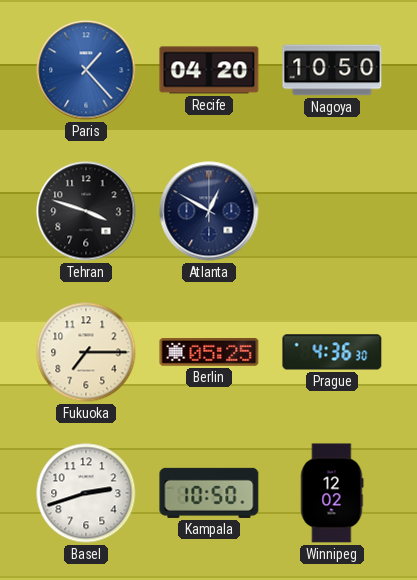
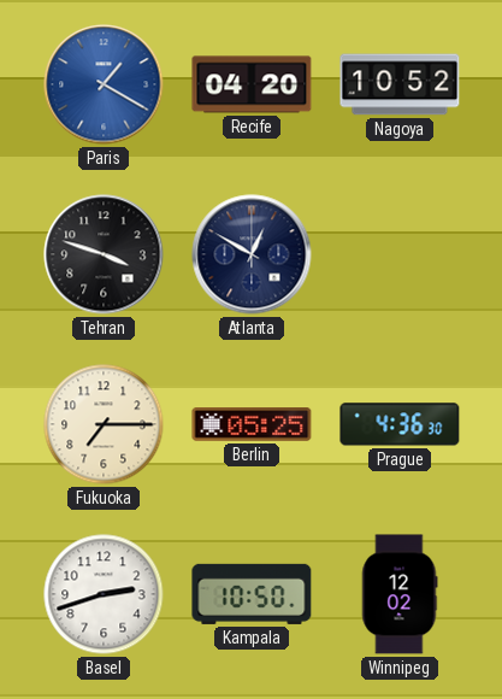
Paris: 1:23 -> 1:20 (104, 84)
Nagoya: 10:50 -> 10:52 (400, 84)
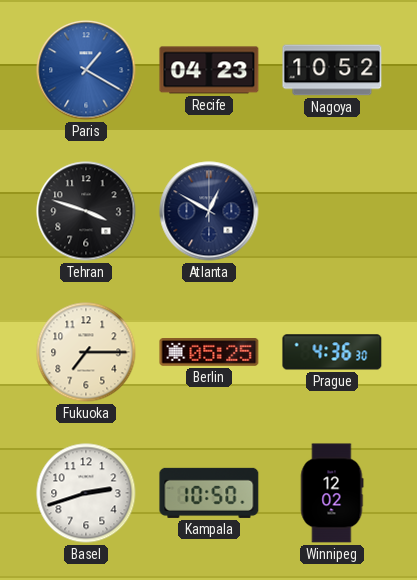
Recife: 04:20 -> 04:23 (209, 70)
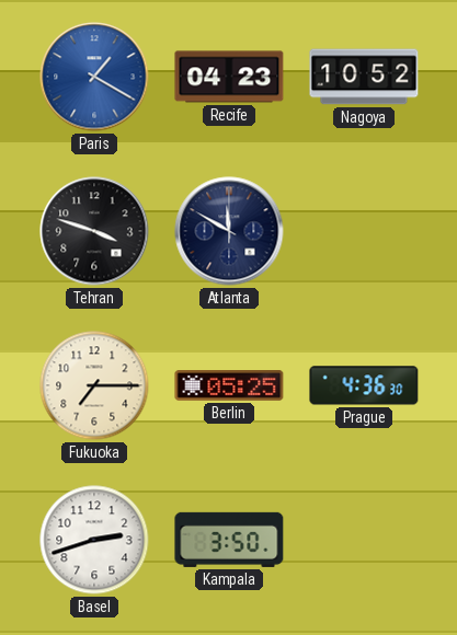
Atlanta: 12:50 -> 11:50 (229, 231)
Kampala: 10:50 -> 3:50 (229, 540)
Winnipeg: 12:02 -> none (332, 493)
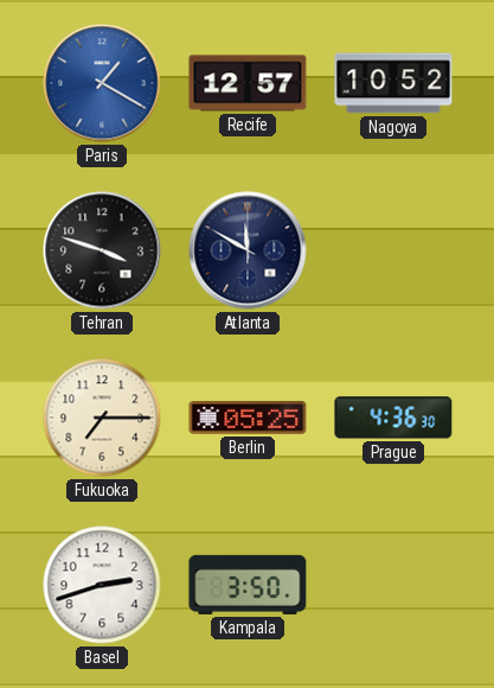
Recife: 04:23 -> 12:57 (248, 83)
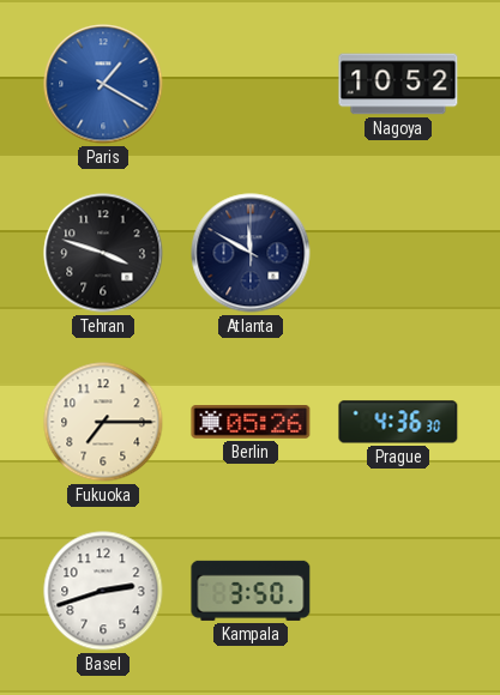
Recife: 12:57 -> none (248, 83)
Berlin: 05:25 -> 05:26 (251, 423)
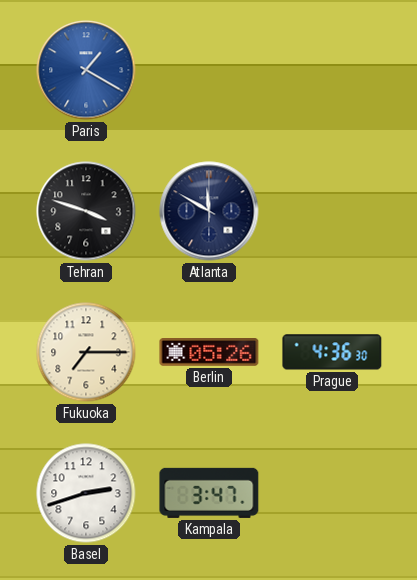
Nagoya: 10:52 -> none (398, 84)
Kampala: 3:50 -> 3:47 (209, 493)
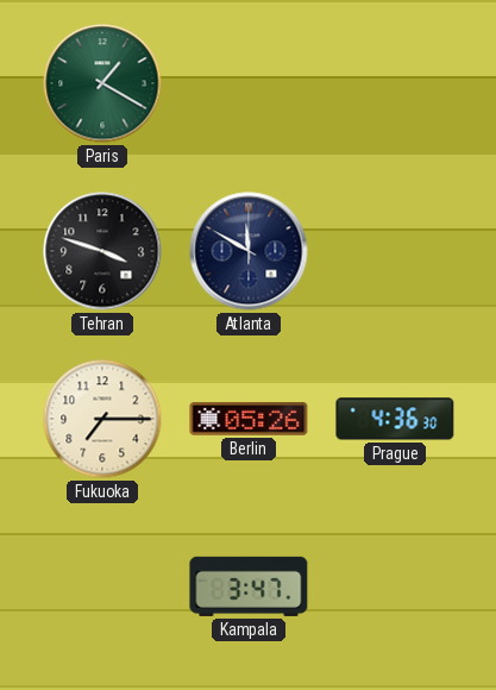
Paris dial: blue -> green (102, 83)
Basel: 2:42 -> none (86, 493)
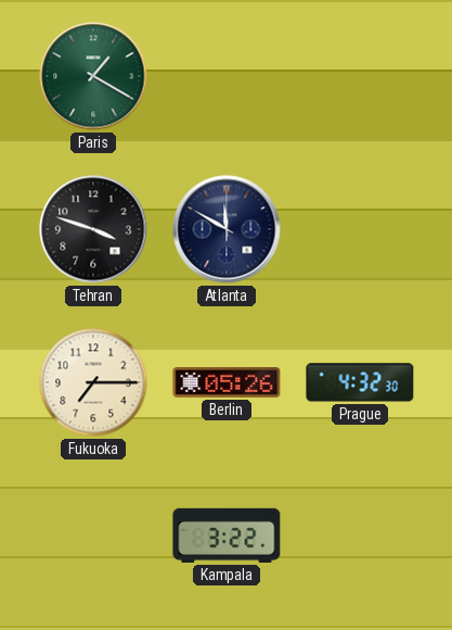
Prague: 4:36 -> 4:32 (360, 382)
Kampala: 3:47 -> 3:22 (227, 535)
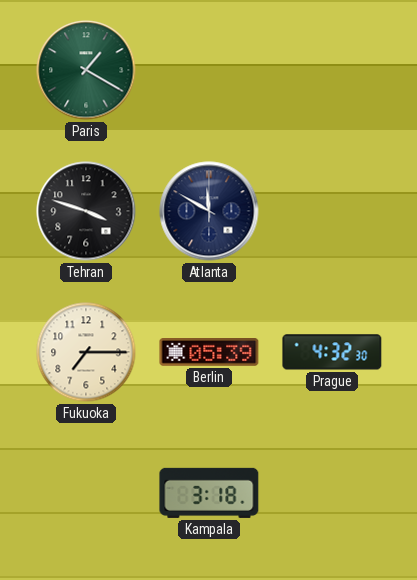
Berlin: 05:26 -> 05:39 (209, 353)
Kampala: 3:22 -> 3:18 (209, 493)
